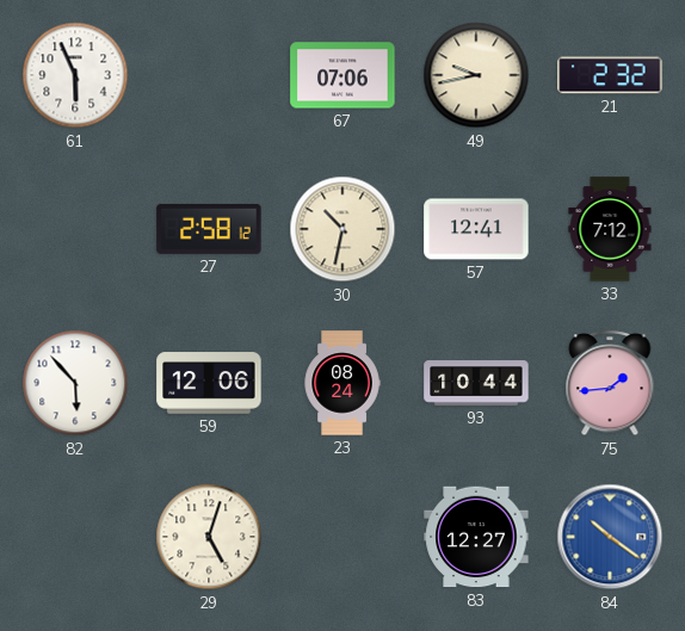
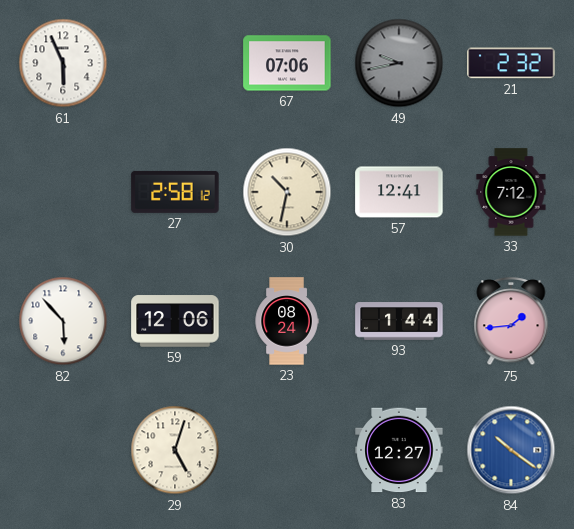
49 dial: cream -> grey (399, 63)
93: 10:44 -> 1:44 (399, 321)
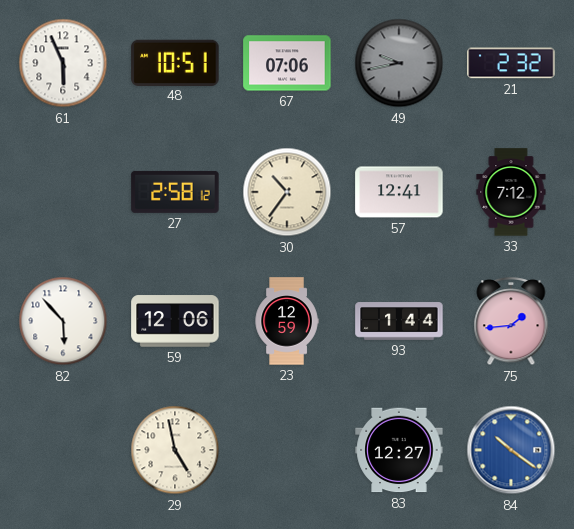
48: none -> 10:51 (175, 62)
30: 10:32 -> 10:36 (287, 192)
23: 08:24 -> 12:59 (287, 321)
29: 5:03 -> 4:58 (175, 450)
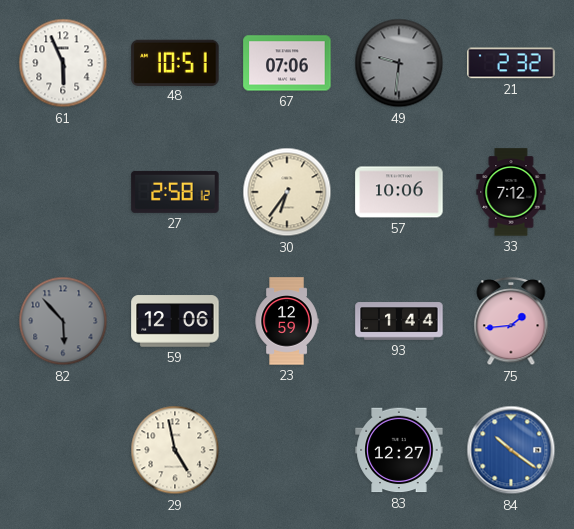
49: 9:43 -> 9:31 (399, 63)
30: 10:36 -> 6:36 (287, 192)
57: 12:41 -> 10:06 (399, 192)
82 dial: white -> grey (63, 321)
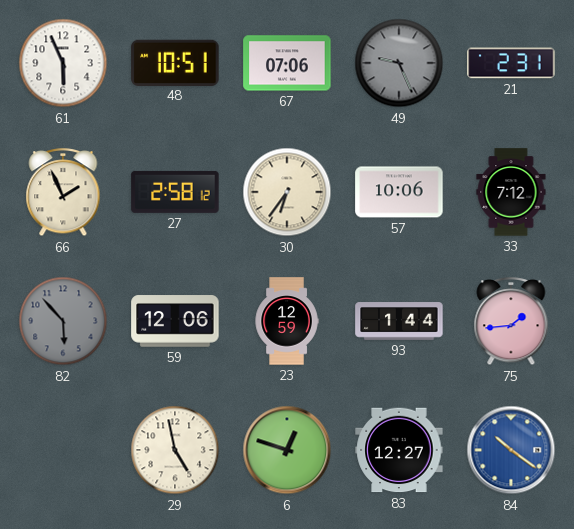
49: 9:31 -> 9:26 (399, 63)
21: 2:32 -> 2:31 (511, 63)
66: none -> 1:56 (63, 193)
6: none -> 12:48 (287, 450)
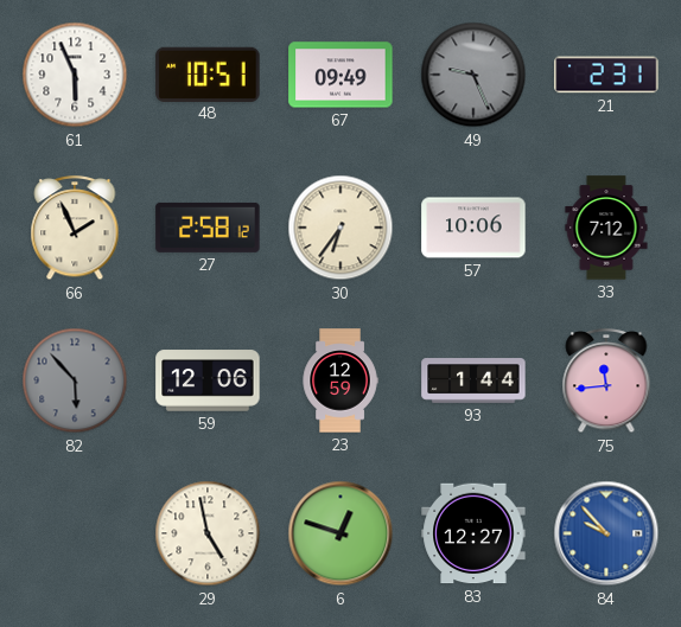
67: 07:06 -> 09:49 (340, 75)
75: 1:44 -> 11:44 (606, 382)
84: 10:21 -> 9:53 (606, 533)
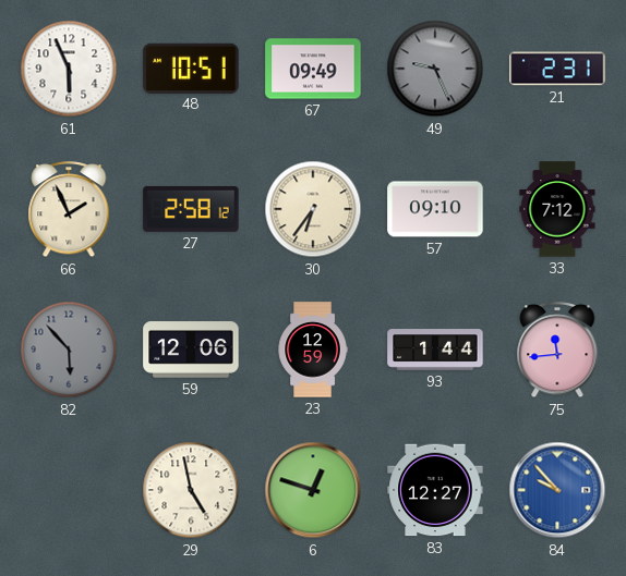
57: 10:06 -> 09:10 (435, 209)
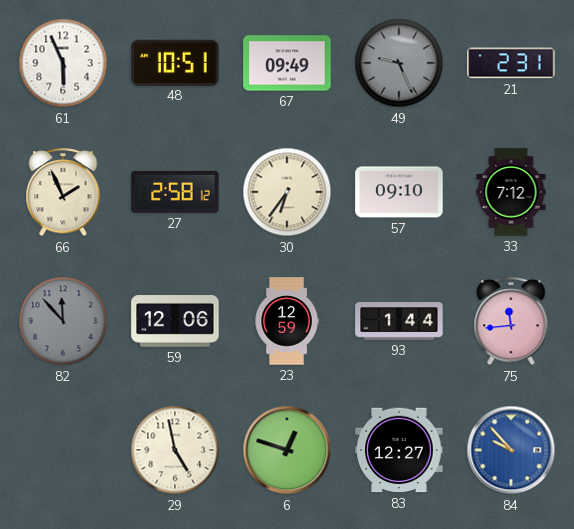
82: 5:53 -> 11:53 (63, 321)
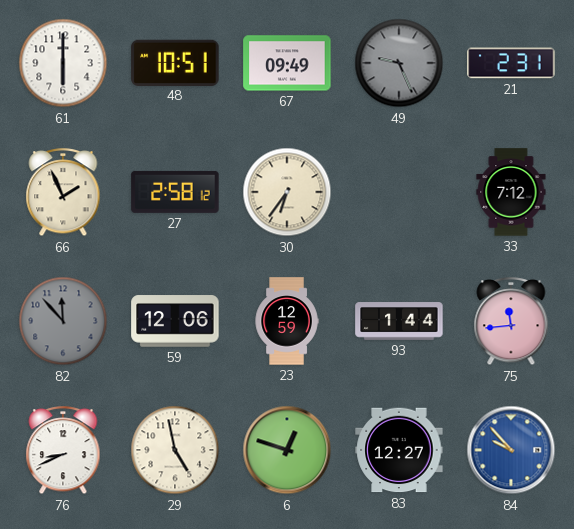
61: 5:56 -> 6:00 (63, 63)
57: 09:10 -> none (399, 192)
76: none -> 8:41 (63, 451)
